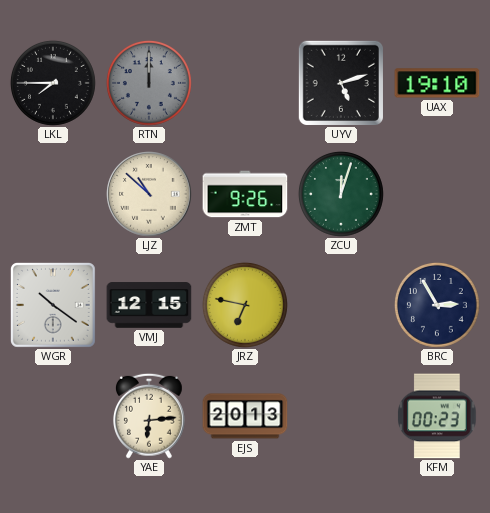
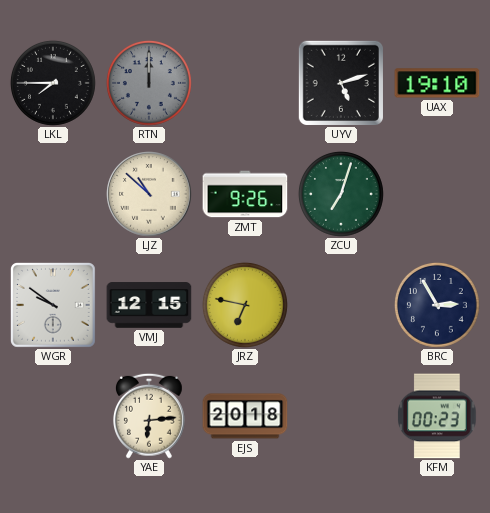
ZCU: 12:03 -> 7:03 (341, 194)
WGR: 10:21 -> 9:51 (53, 305)
EJS: 20:13 -> 20:18 (245, 416)
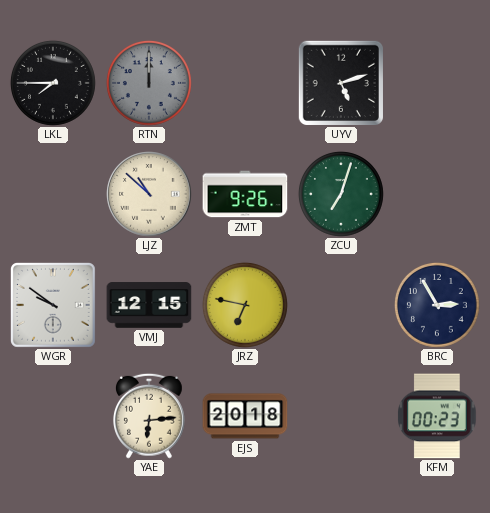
UAX: 19:10 -> none (437, 83)
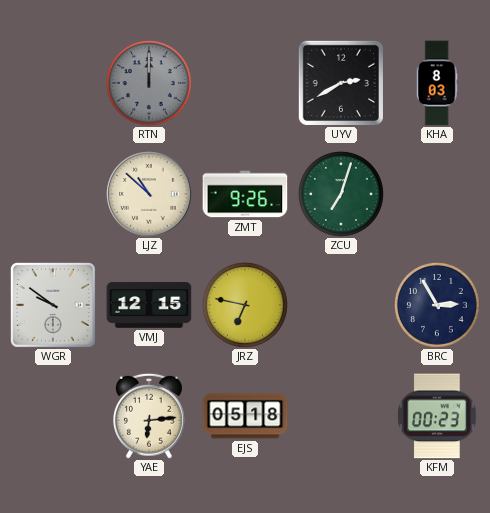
LKL: 7:45 -> none (53, 83)
UYV: 5:12 -> 2:40 (341, 83)
KHA: none -> 8:03 (437, 83)
EJS: 20:18 -> 05:18 (245, 416)
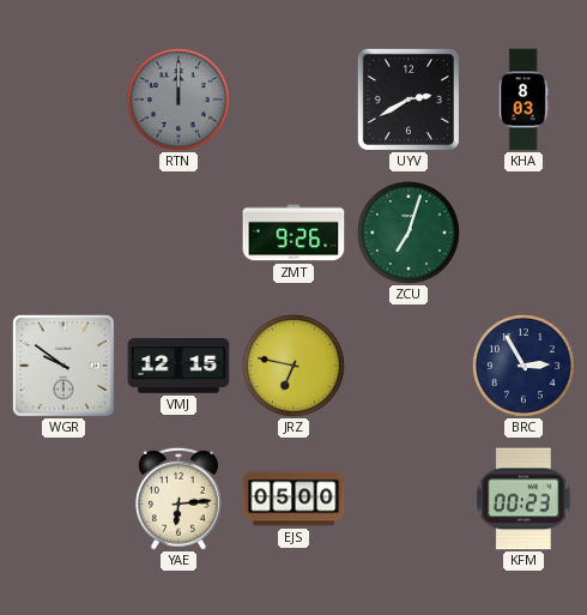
LJZ: 10:52 -> none (149, 194)
EJS: 05:18 -> 05:00 (293, 499)
